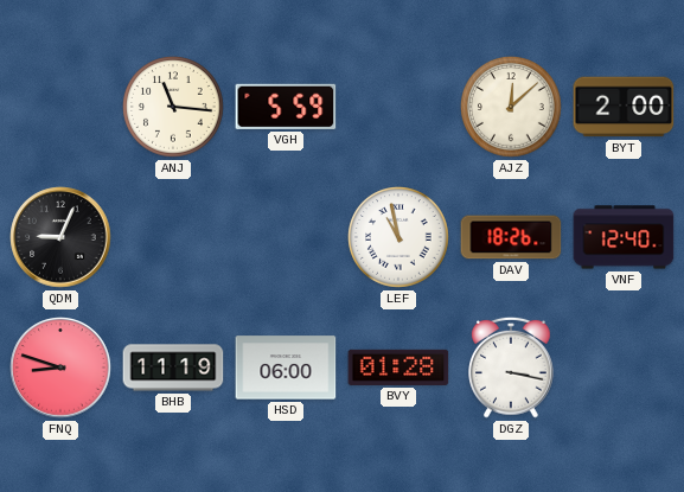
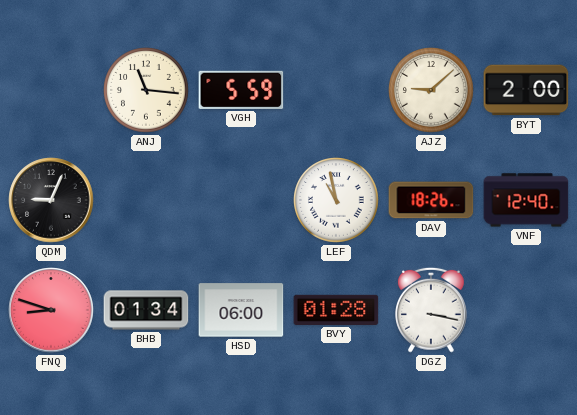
AJZ: 12:08 -> 9:08 (432, 91)
BHB: 11:19 -> 01:34 (146, 310)
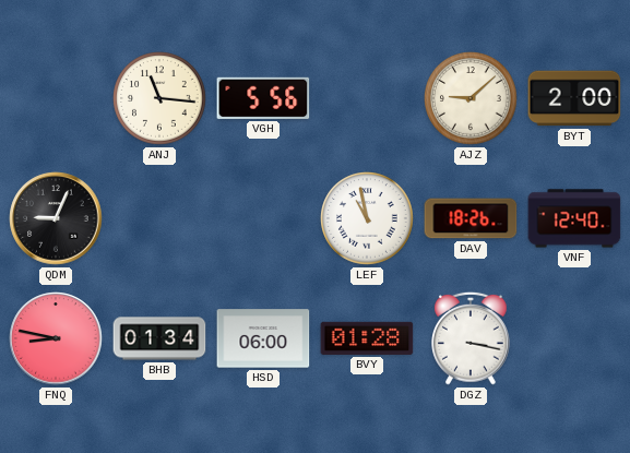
VGH: 5:59 -> 5:56 (263, 98)
FNQ: 8:48 -> 8:47 (56, 338)
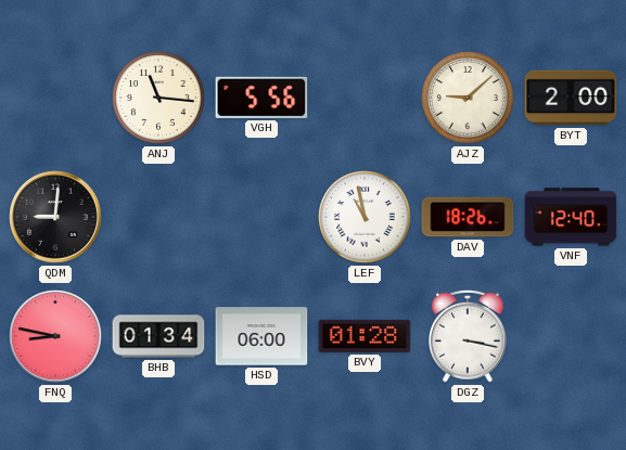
QDM: 9:04 -> 9:01 (55, 217)
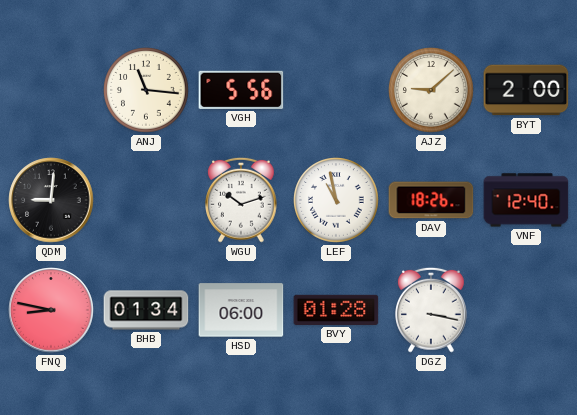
WGU: none -> 10:12 (242, 200)
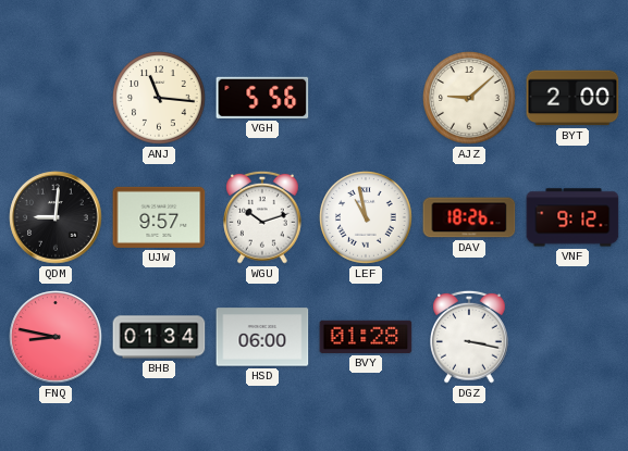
UJW: none -> 9:57 (159, 217)
VNF: 12:40 -> 9:12 (572, 217)
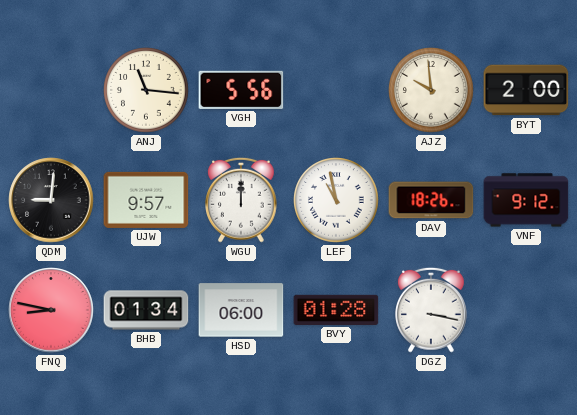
AJZ: 9:08 -> 9:59 (432, 91)
WGU: 10:12 -> 12:00 (242, 200)
